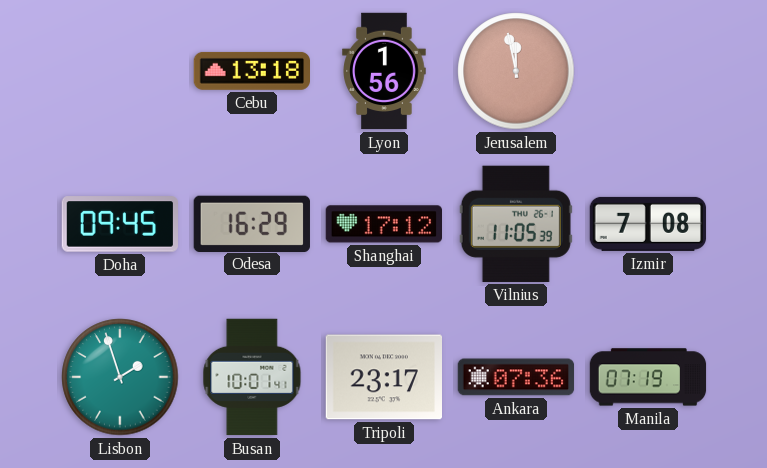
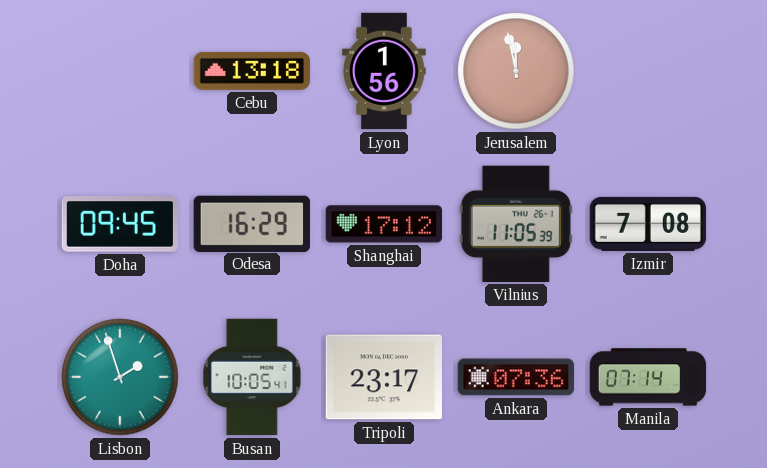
Busan: 10:01 -> 10:05 (252, 377)
Manila: 07:19 -> 07:14 (648, 377)
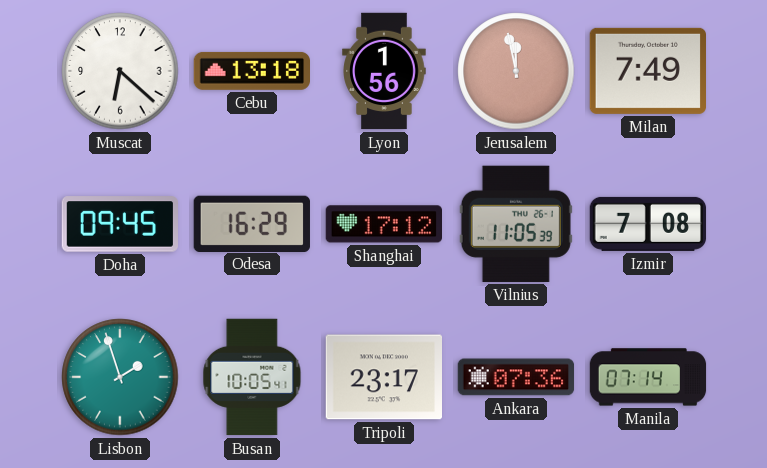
Muscat: none -> 6:22 (120, 71)
Milan: none -> 7:49 (647, 71)
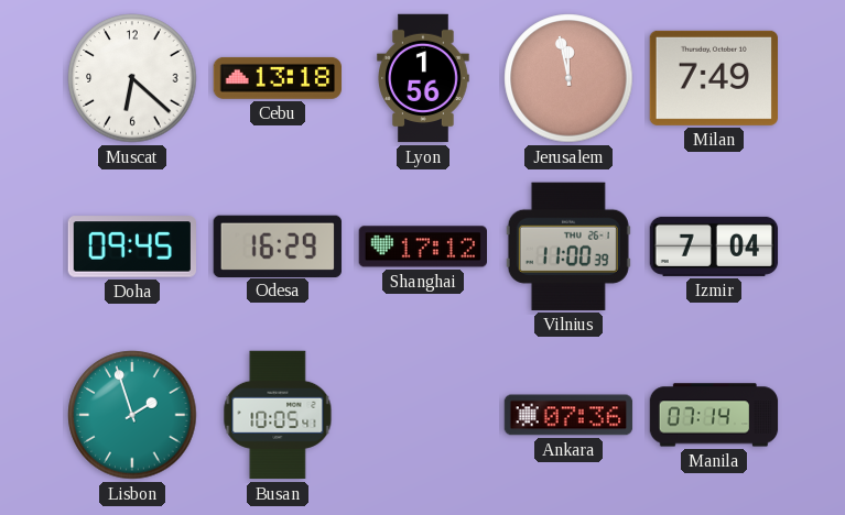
Vilnius: 11:05 -> 11:00 (568, 246)
Izmir: 7:08 -> 7:04 (714, 246)
Tripoli: 23:17 -> none (383, 377)
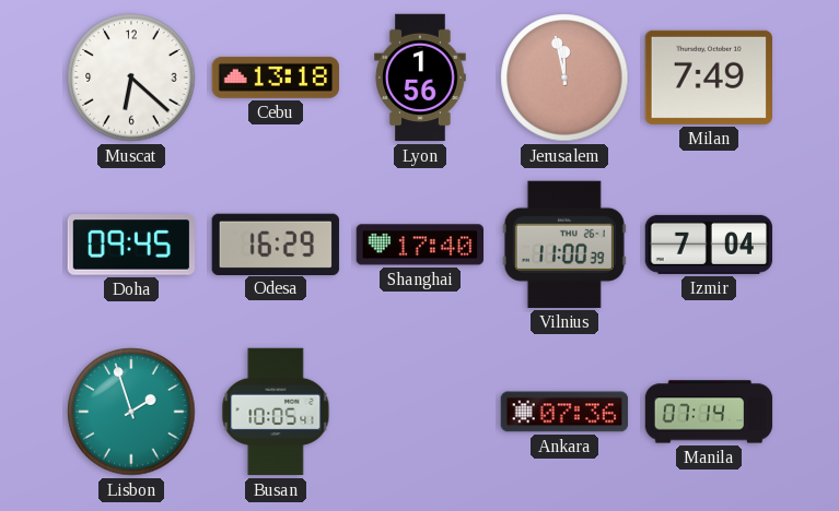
Shanghai: 17:12 -> 17:40 (419, 245)
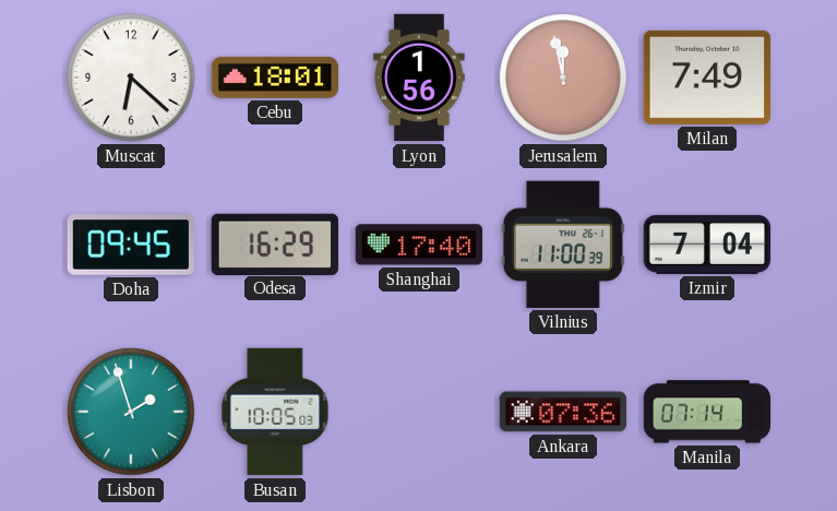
Cebu: 13:18 -> 18:01 (274, 78)
Busan: 10:05:41 -> 10:05:03 (275, 412)
